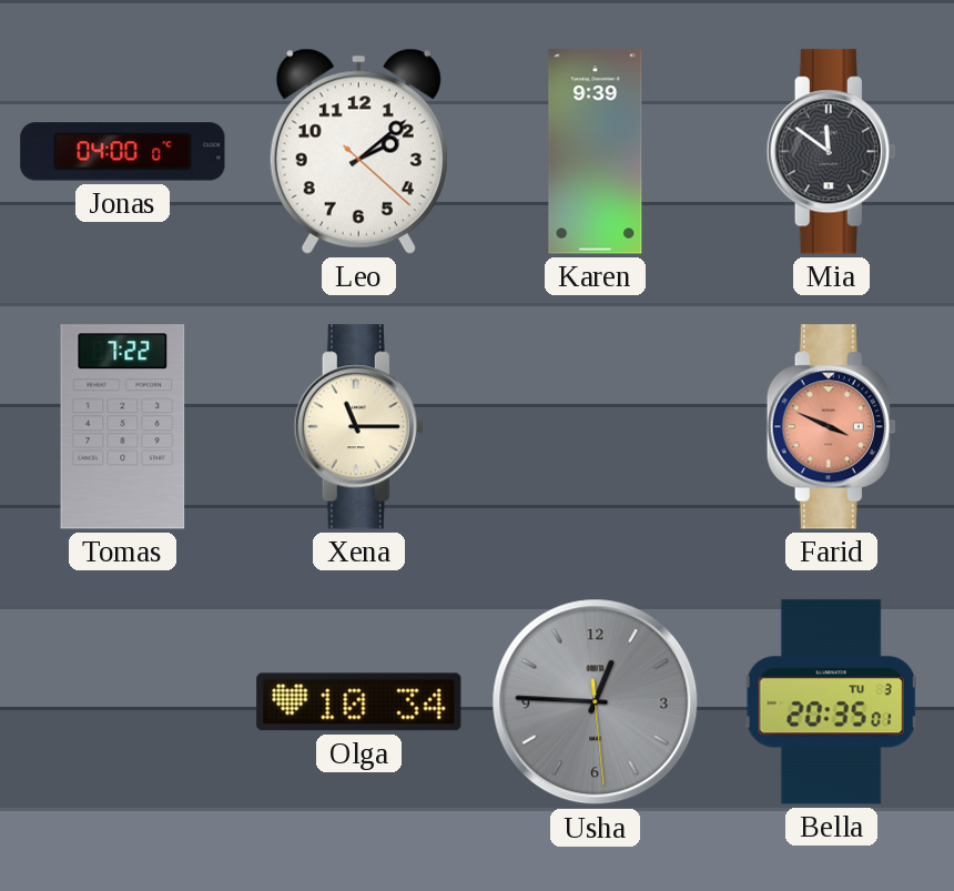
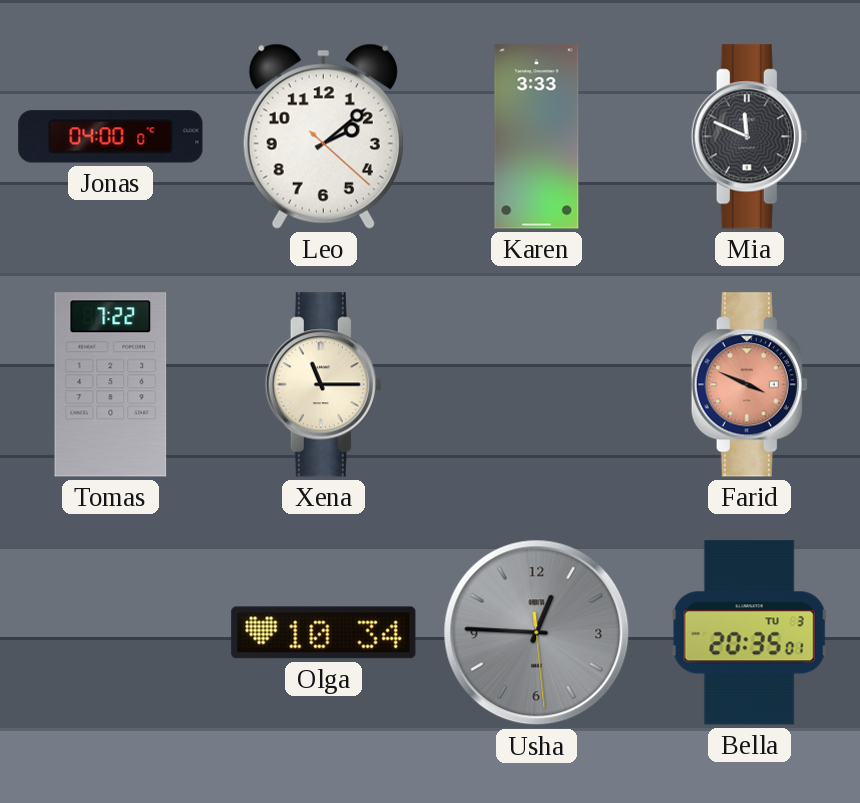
Karen: 9:39 -> 3:33 (537, 137)
Mia: 11:51 -> 11:49 (749, 137)
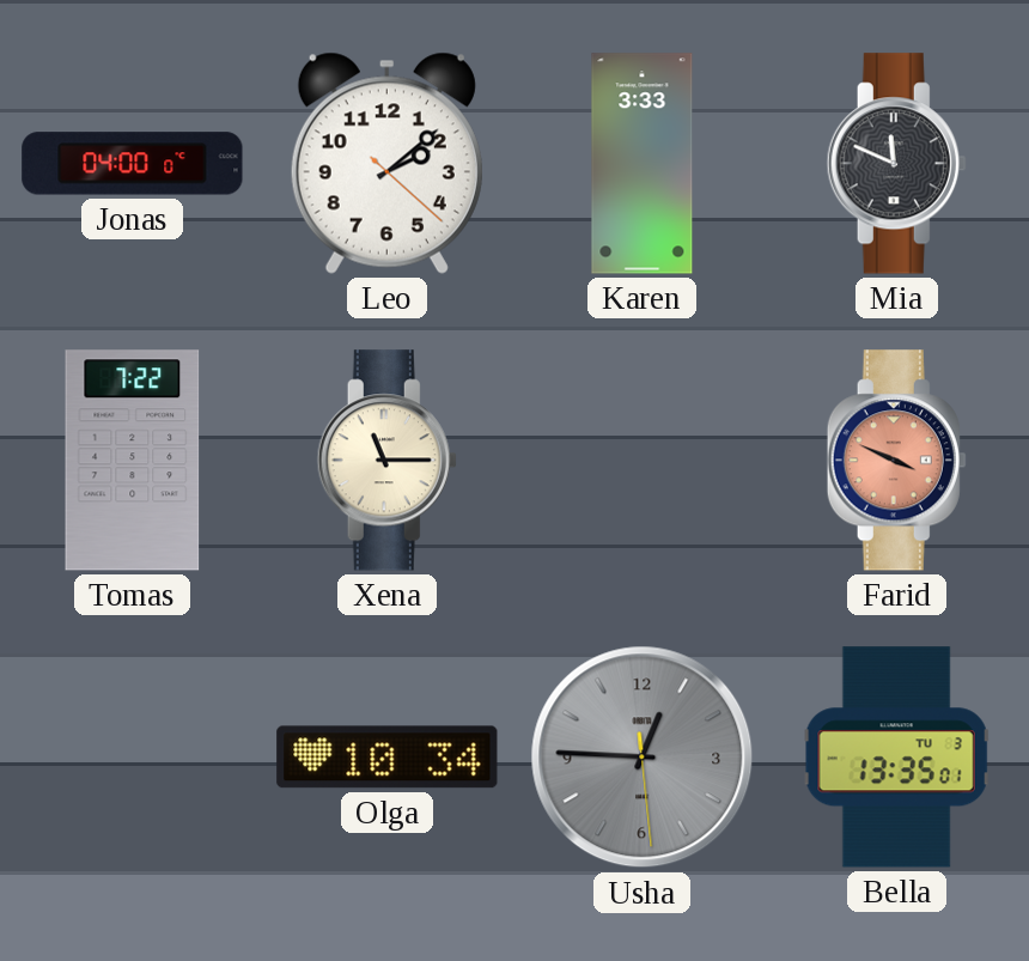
Bella: 20:35 -> 13:35 (897, 758)
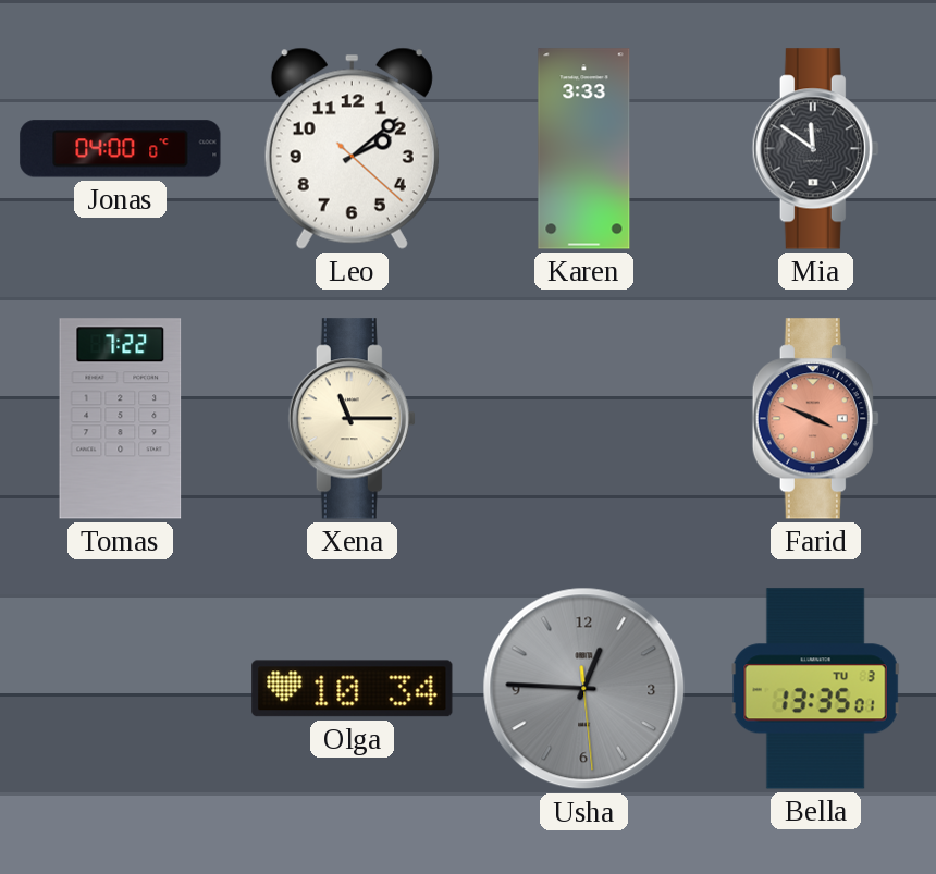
Mia: 11:49 -> 11:51 (815, 149)
